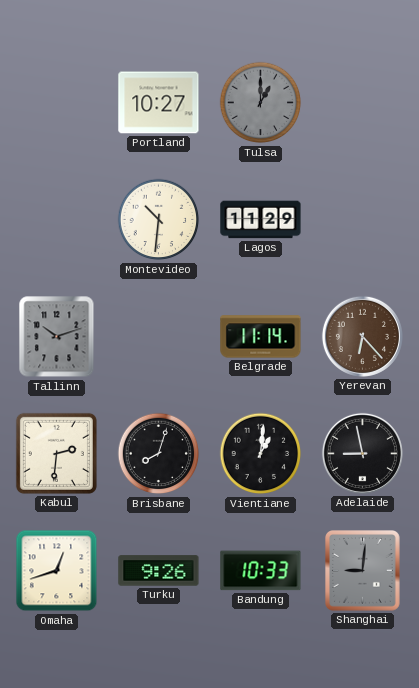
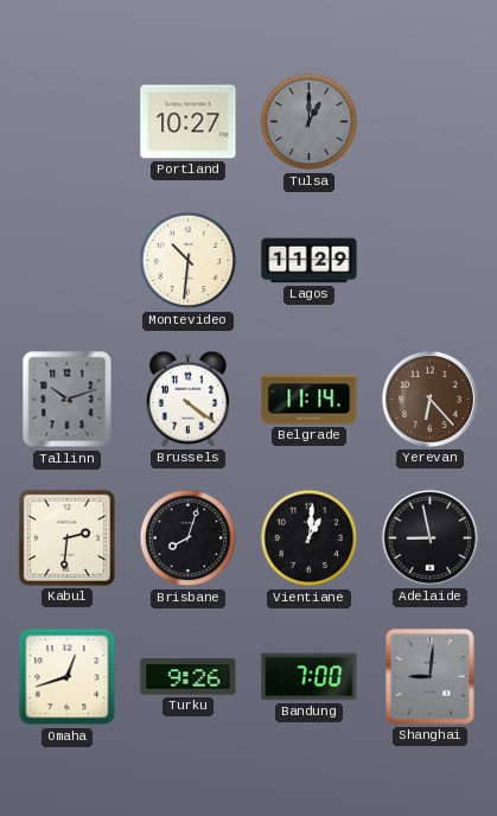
Brussels: none -> 4:21 (187, 399)
Bandung: 10:33 -> 7:00 (310, 677)
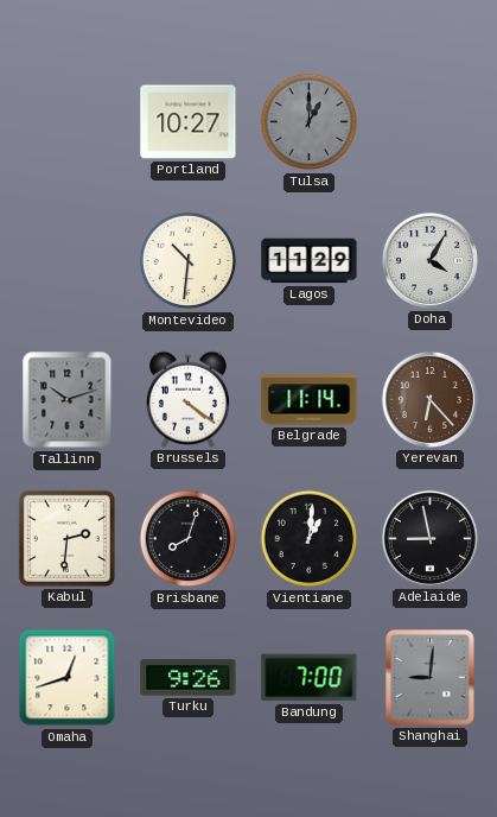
Doha: none -> 4:05 (429, 260)
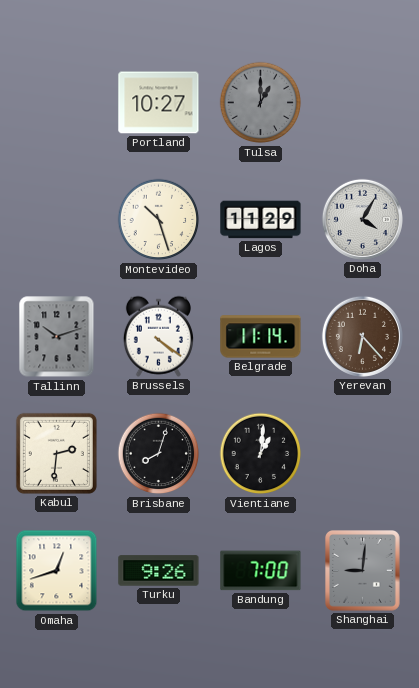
Montevideo: 10:31 -> 10:27 (159, 220)
Adelaide: 8:58 -> none (429, 538)
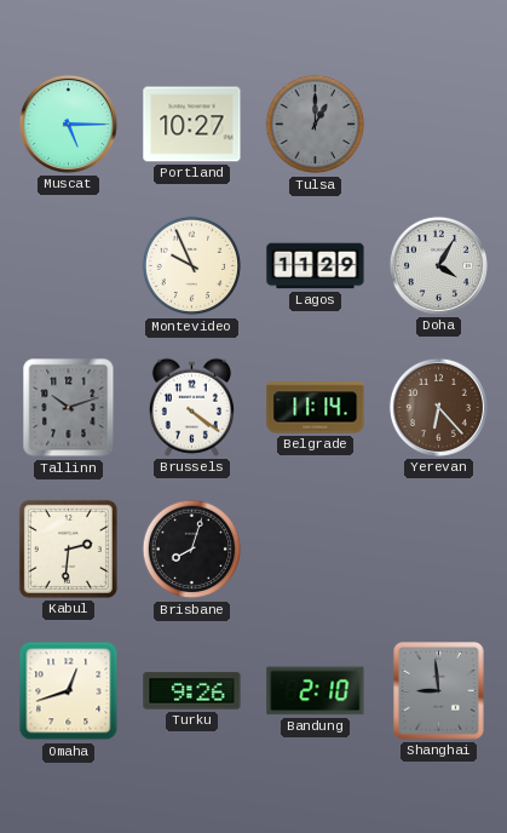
Muscat: none -> 5:15 (68, 123)
Montevideo: 10:27 -> 9:56 (192, 266)
Vientiane: 1:01 -> none (261, 454)
Bandung: 7:00 -> 2:10 (316, 691)
Shanghai: 9:01 -> 8:59 (439, 691)
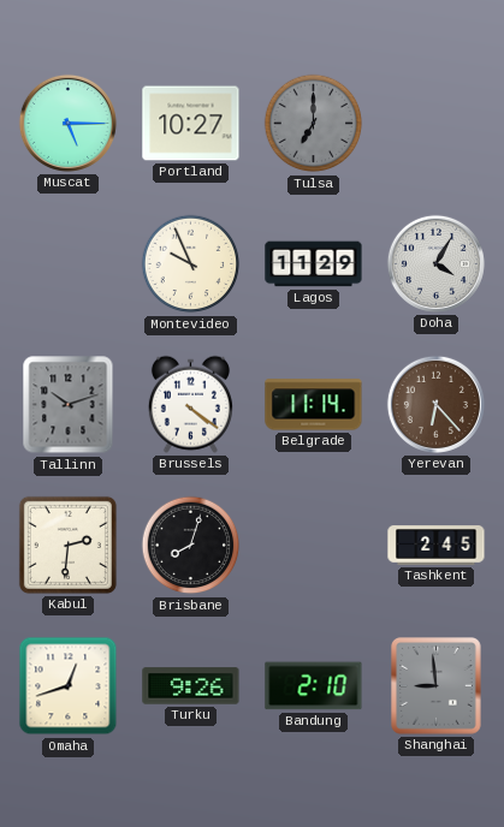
Tulsa: 1:00 -> 7:00 (314, 124)
Tashkent: none -> 2:45 (437, 546)
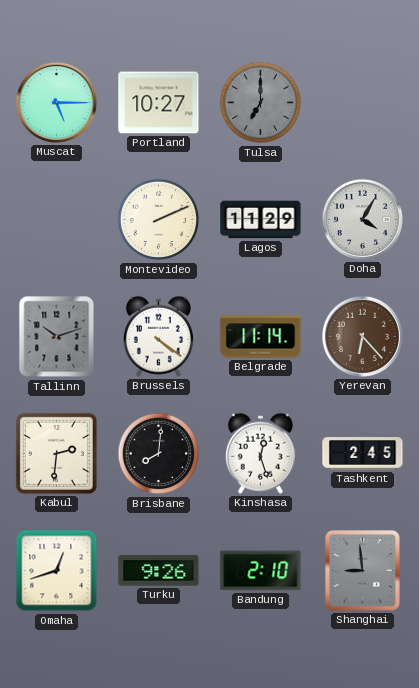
Montevideo: 9:56 -> 2:11 (159, 220)
Brisbane: 8:03 -> 8:01 (159, 454)
Kinshasa: none -> 12:27 (260, 453)
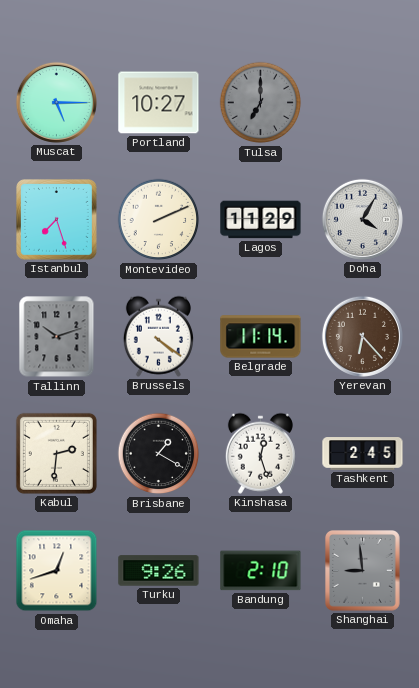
Istanbul: none -> 7:27 (57, 220)
Brisbane: 8:01 -> 1:20 (159, 454)
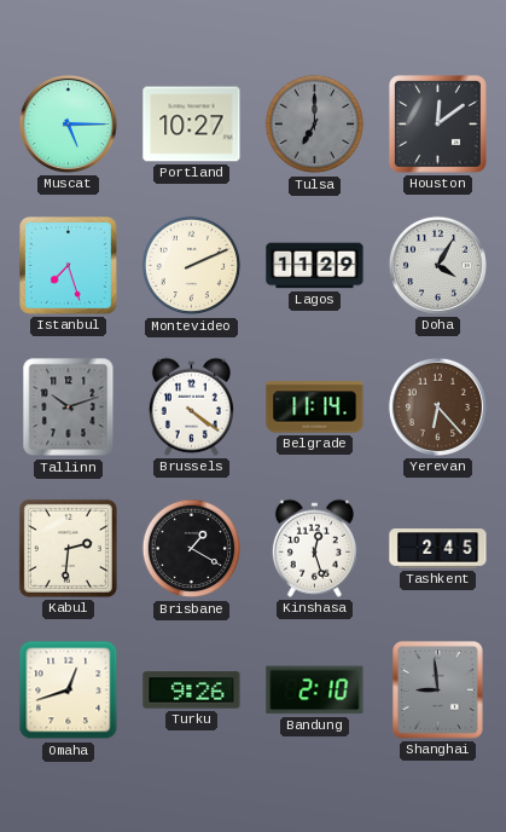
Houston: none -> 12:09 (438, 125)
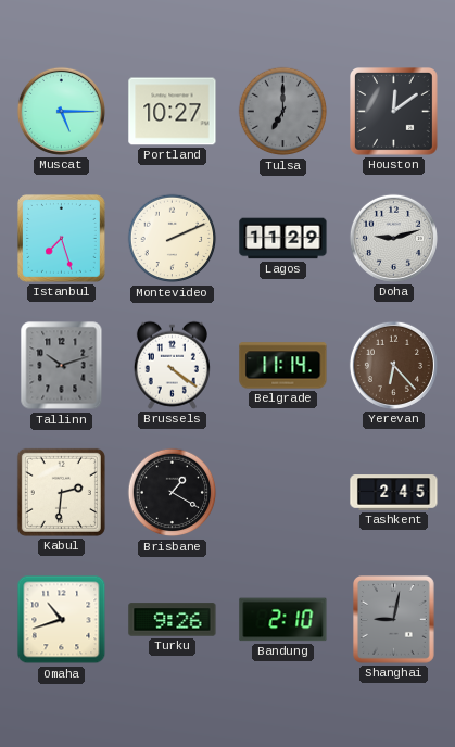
Doha: 4:05 -> 9:12 (393, 238)
Kinshasa: 12:27 -> none (314, 548)
Omaha: 12:42 -> 10:42 (62, 620)
Shanghai: 8:59 -> 9:02 (394, 620)
